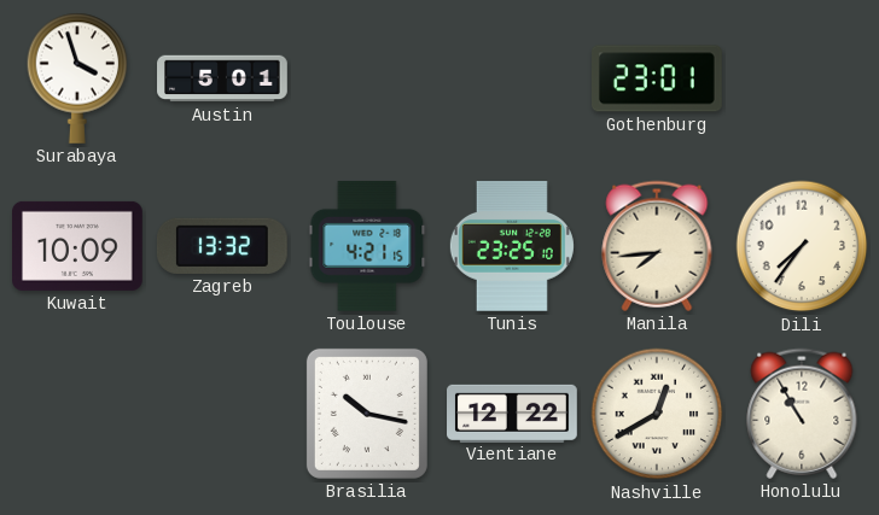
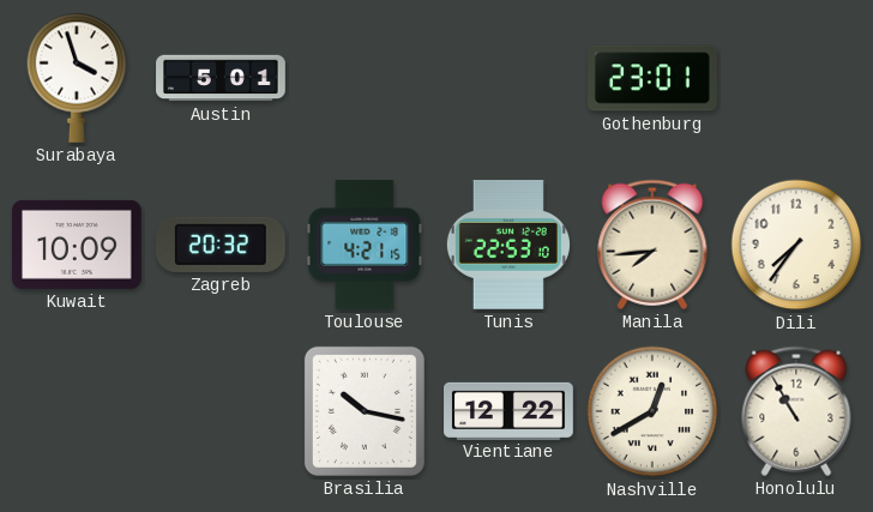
Zagreb: 13:32 -> 20:32 (221, 245)
Tunis: 23:25 -> 22:53 (508, 246)
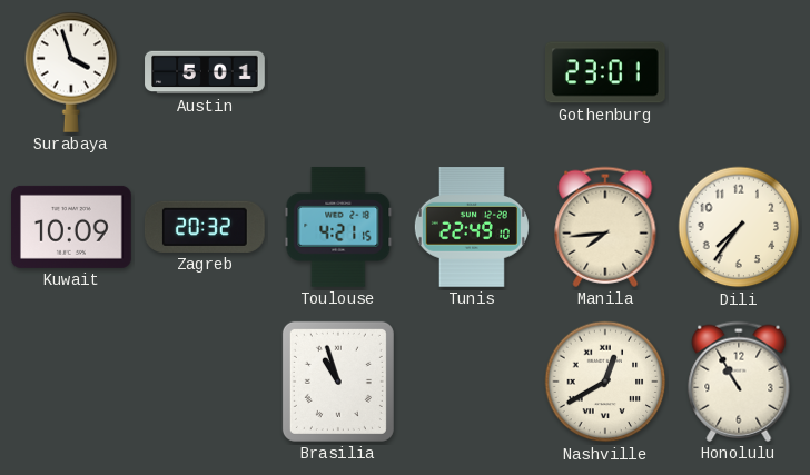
Tunis: 22:53 -> 22:49 (472, 228)
Brasilia: 10:17 -> 10:57 (338, 382)
Vientiane: 12:22 -> none (508, 410)
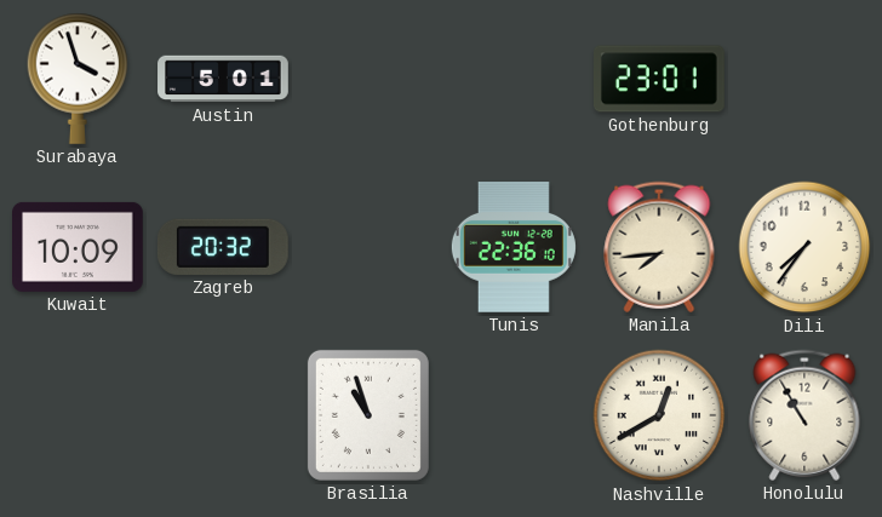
Toulouse: 4:21 -> none (338, 227)
Tunis: 22:49 -> 22:36 (514, 248)
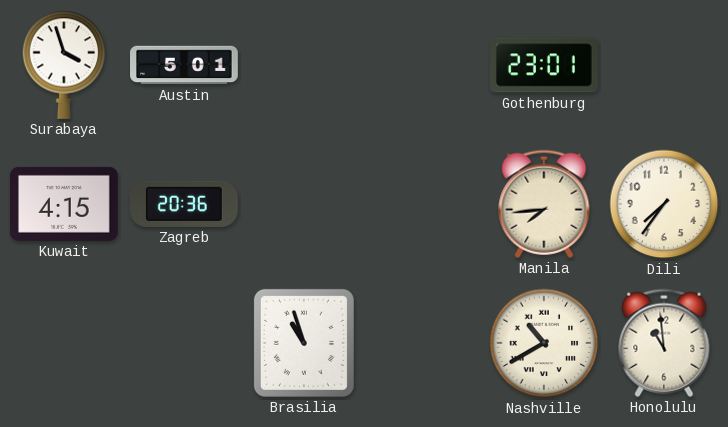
Kuwait: 10:09 -> 4:15 (65, 204)
Zagreb: 20:32 -> 20:36 (184, 204)
Tunis: 22:36 -> none (514, 248)
Nashville: 12:40 -> 10:40 (544, 343)
Honolulu: 10:55 -> 10:59 (664, 343)
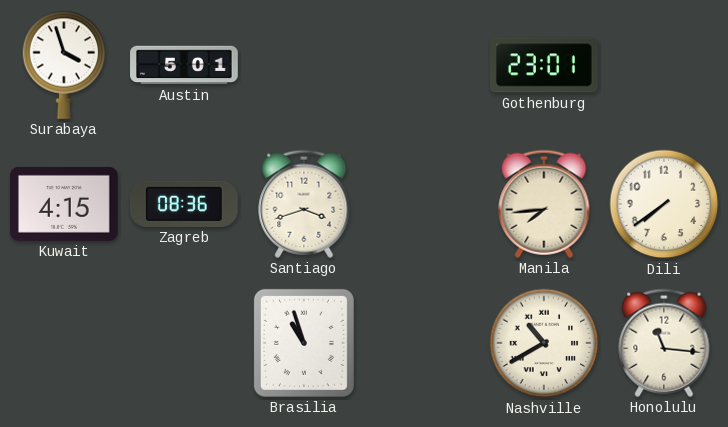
Zagreb: 20:36 -> 08:36 (184, 204)
Santiago: none -> 3:42 (304, 204)
Dili: 7:36 -> 7:39 (664, 204)
Honolulu: 10:59 -> 11:16 (664, 343)
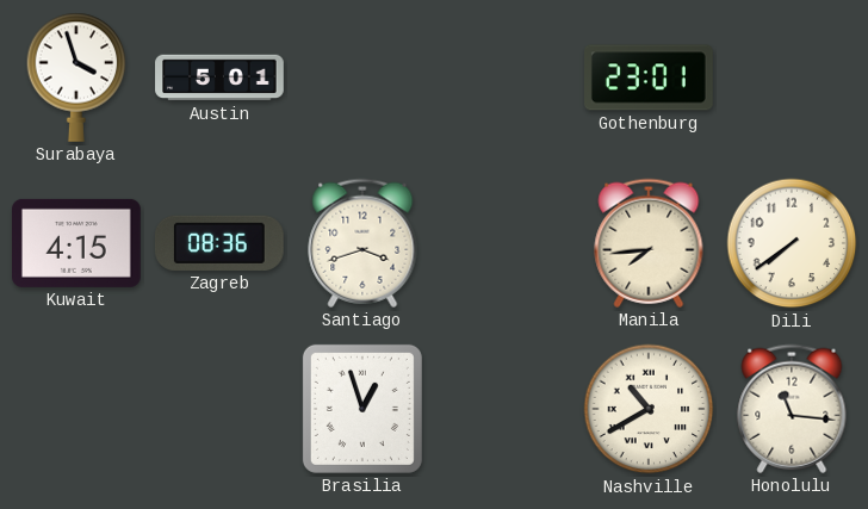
Brasilia: 10:57 -> 12:57 (362, 409)
